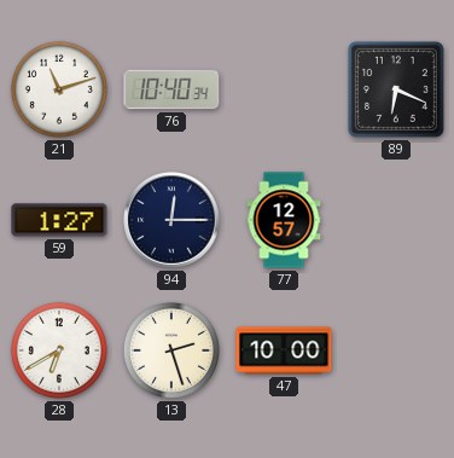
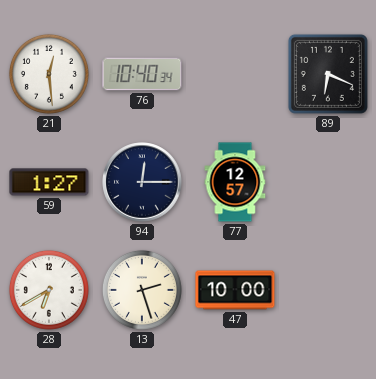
21: 11:12 -> 12:29 (49, 74)
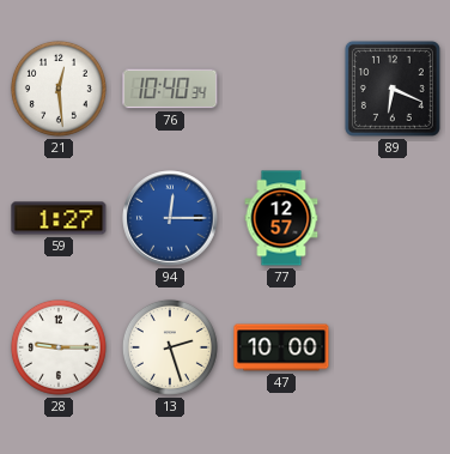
94 dial: navy -> blue (170, 218)
28: 6:40 -> 9:15 (59, 347)
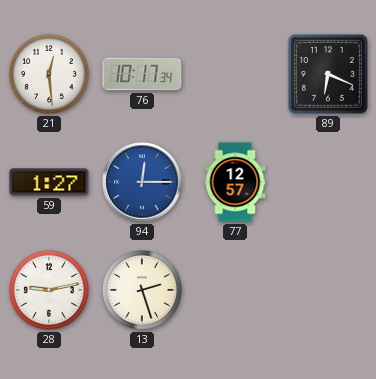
76: 10:40 -> 10:17 (142, 74)
28: 9:15 -> 9:13 (49, 290)
47: 10:00 -> none (281, 347)
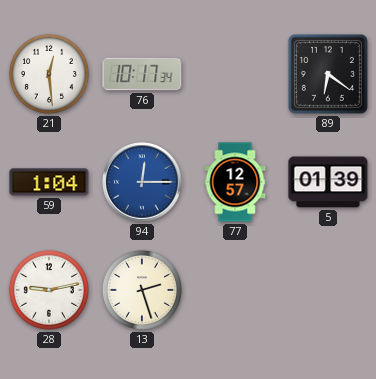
89: 6:19 -> 6:21 (328, 74)
59: 1:27 -> 1:04 (49, 182)
5: none -> 01:39 (328, 182)
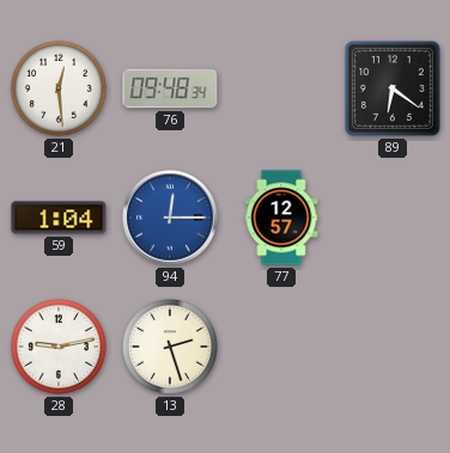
76: 10:17 -> 09:48 (170, 88)
5: 01:39 -> none (328, 182)
